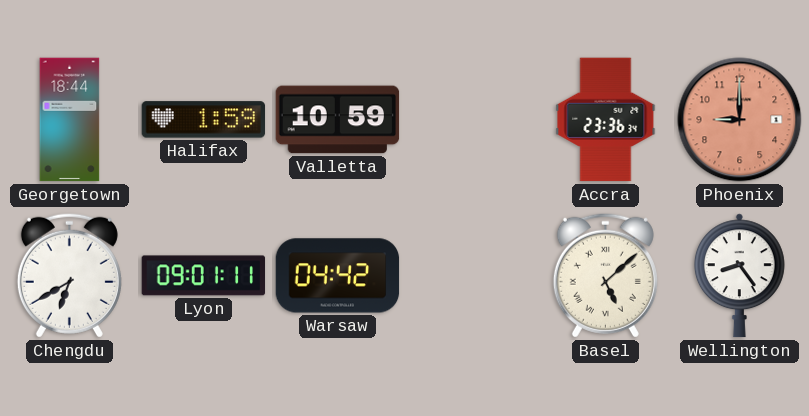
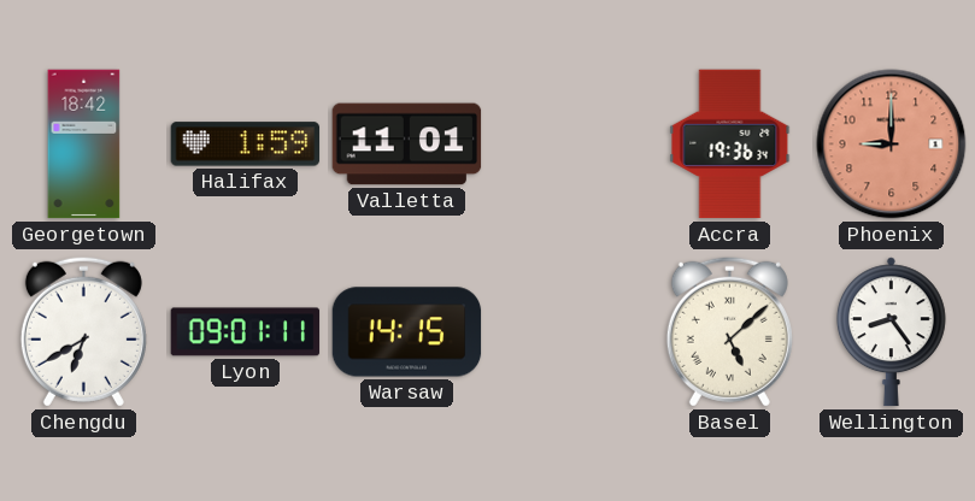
Georgetown: 18:44 -> 18:42 (84, 145)
Valletta: 10:59 -> 11:01 (407, 145)
Accra: 23:36 -> 19:36 (730, 145)
Warsaw: 04:42 -> 14:15 (407, 332)
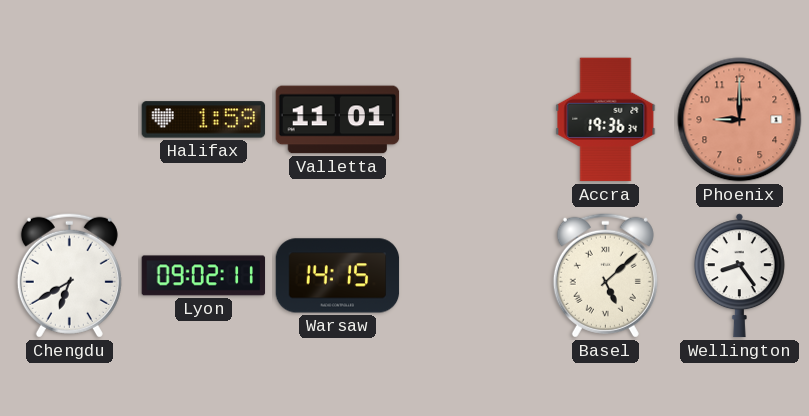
Georgetown: 18:42 -> none (84, 145)
Lyon: 09:01 -> 09:02 (204, 276)
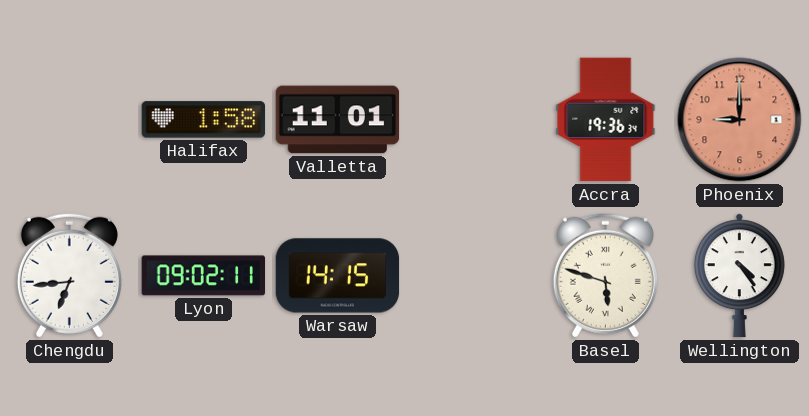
Halifax: 1:59 -> 1:58 (204, 120)
Chengdu: 6:40 -> 6:44 (69, 275)
Basel: 5:08 -> 5:48 (605, 275)
Wellington: 8:24 -> 4:24 (739, 276)
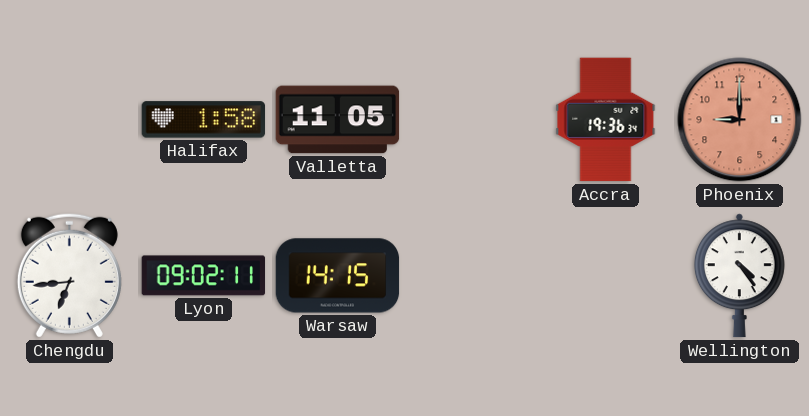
Valletta: 11:01 -> 11:05 (338, 120)
Basel: 5:48 -> none (605, 275)
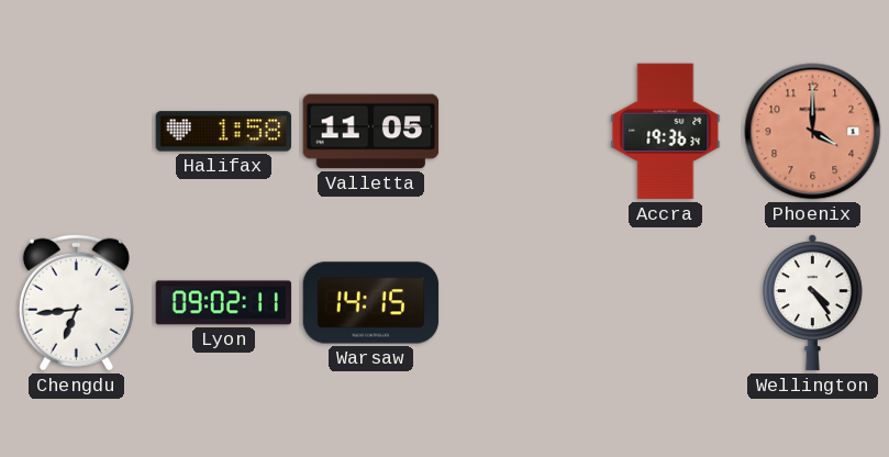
Phoenix: 9:00 -> 4:00 (813, 132)
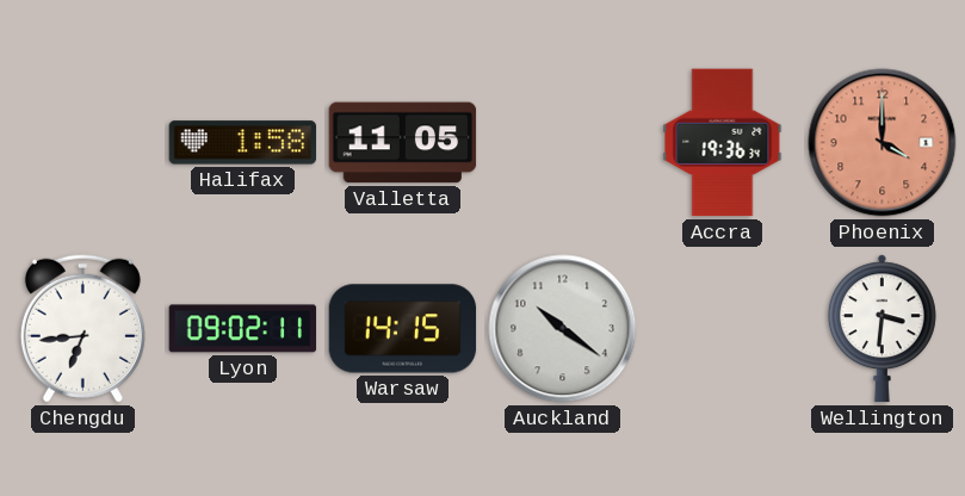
Auckland: none -> 10:21 (563, 329)
Wellington: 4:24 -> 3:31 (882, 329)
